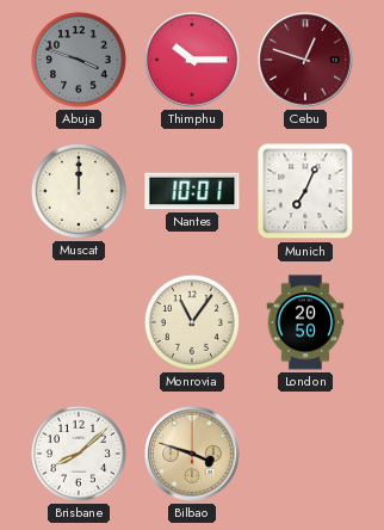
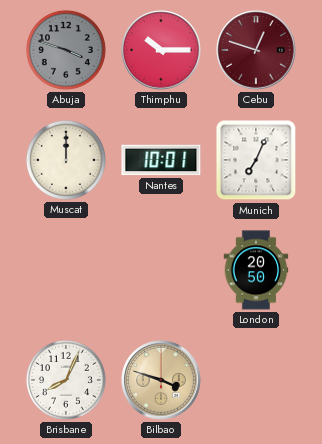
Monrovia: 11:06 -> none (192, 322)
Brisbane: 8:08 -> 8:04 (66, 380)
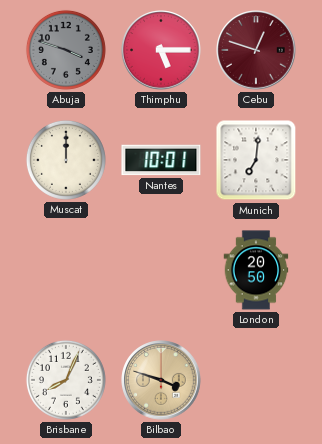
Thimphu: 10:15 -> 5:15 (161, 50)
Munich: 7:04 -> 7:01 (256, 160)
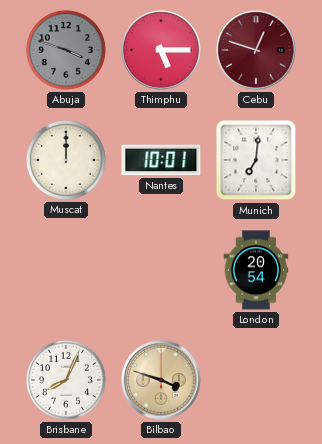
London: 20:50 -> 20:54 (256, 270)
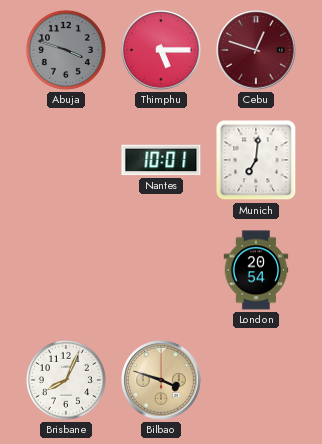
Muscat: 12:00 -> none (66, 160)
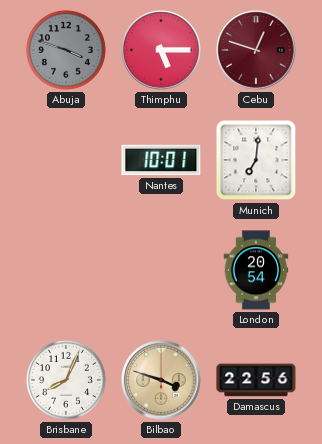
Damascus: none -> 22:56 (256, 380)
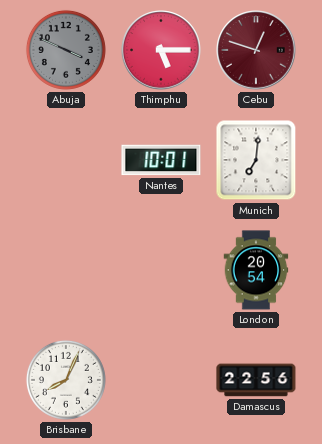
Abuja: 3:48 -> 3:49 (66, 50)
Bilbao: 3:48 -> none (161, 380)
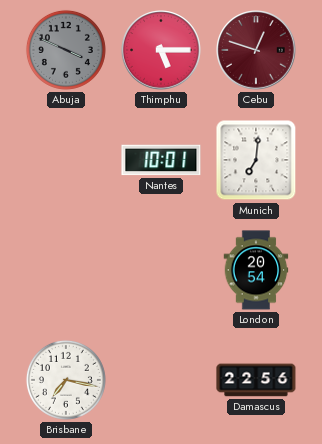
Brisbane: 8:04 -> 7:17 (66, 380)
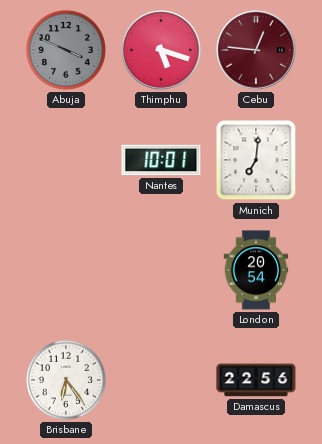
Thimphu: 5:15 -> 5:18 (161, 50)
Cebu: 12:48 -> 12:46 (256, 50)
Brisbane: 7:17 -> 6:24 (66, 380)
